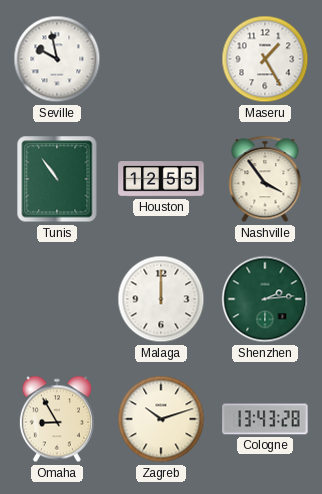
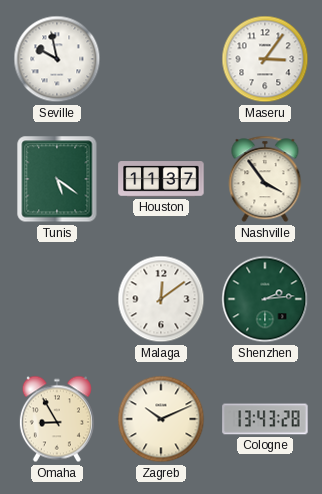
Maseru: 1:25 -> 3:06 (265, 59)
Tunis: 10:54 -> 5:21 (57, 179)
Houston: 12:55 -> 11:37 (161, 179)
Malaga: 12:00 -> 12:09 (161, 299)
Zagreb: 10:12 -> 10:11 (161, 419)
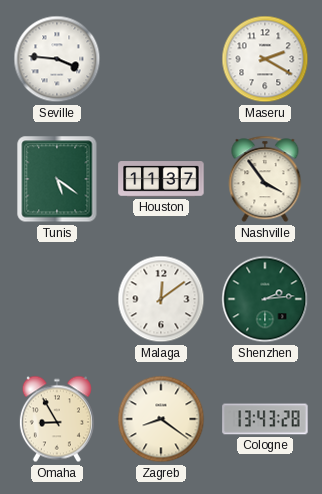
Seville: 9:58 -> 3:46 (57, 59)
Maseru: 3:06 -> 2:20 (265, 59)
Zagreb: 10:11 -> 8:21 (161, 419)
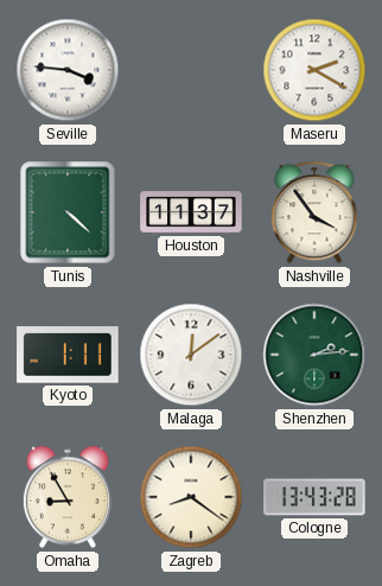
Tunis: 5:21 -> 4:22 (68, 212)
Kyoto: none -> 1:11 (68, 355)
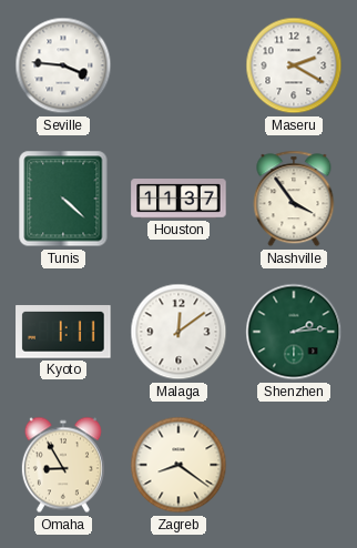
Cologne: 13:43 -> none (314, 497)
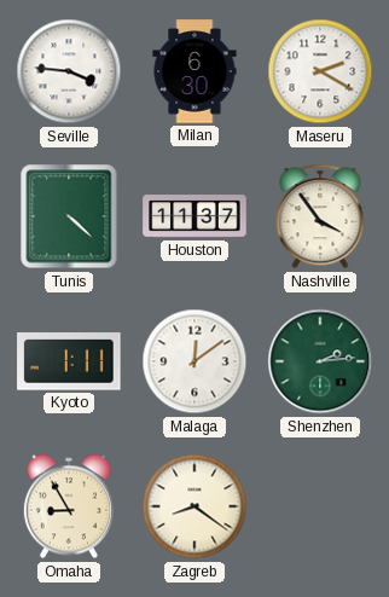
Milan: none -> 6:30 (194, 71)
